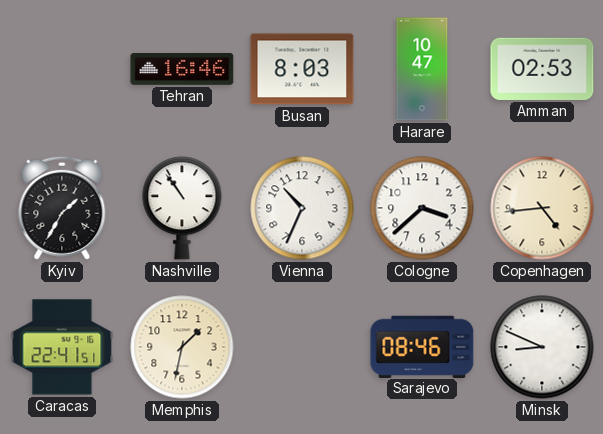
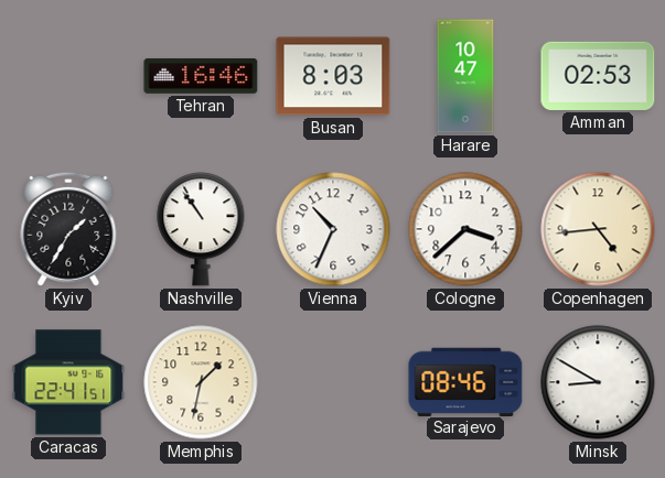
Minsk: 8:49 -> 8:50 (598, 382)
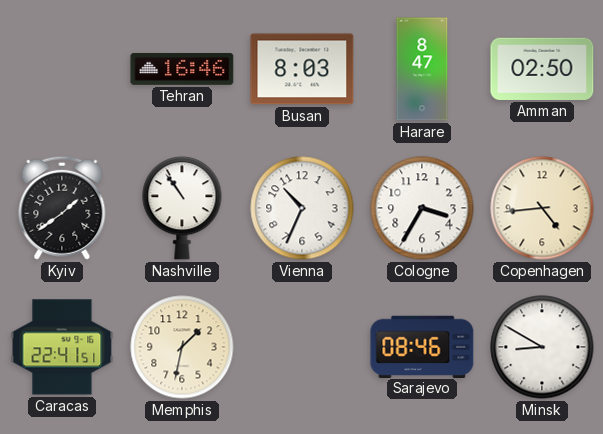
Harare: 10:47 -> 8:47 (422, 69)
Amman: 02:53 -> 02:50 (542, 69)
Kyiv: 1:35 -> 1:39 (62, 208)
Cologne: 3:38 -> 3:35 (422, 208)
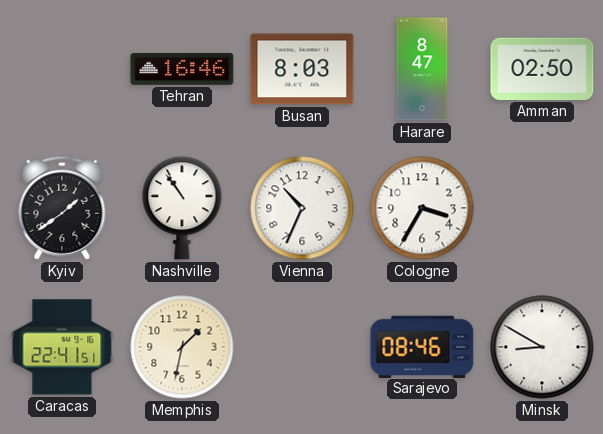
Copenhagen: 4:44 -> none (542, 208)
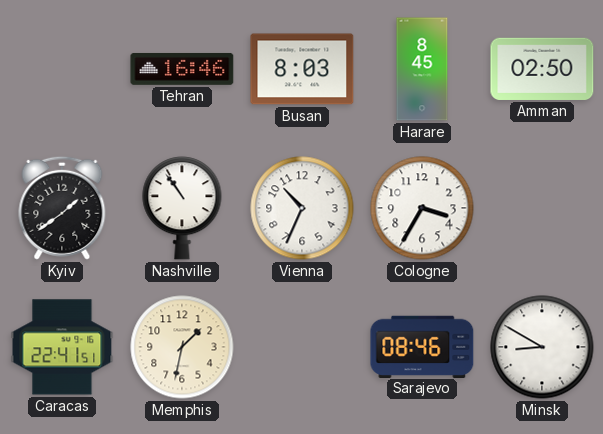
Harare: 8:47 -> 8:45 (422, 69)
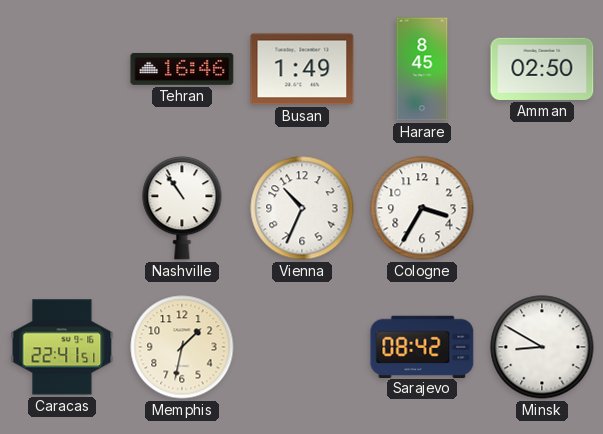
Busan: 8:03 -> 1:49 (302, 69)
Kyiv: 1:39 -> none (62, 208)
Sarajevo: 08:46 -> 08:42 (422, 346)
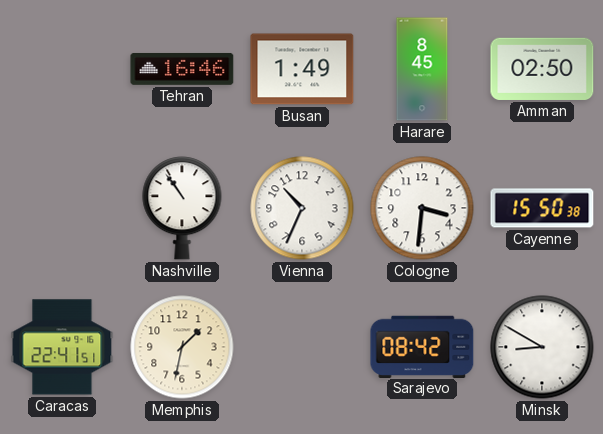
Cologne: 3:35 -> 3:31 (422, 208)
Cayenne: none -> 15:50 (542, 208)
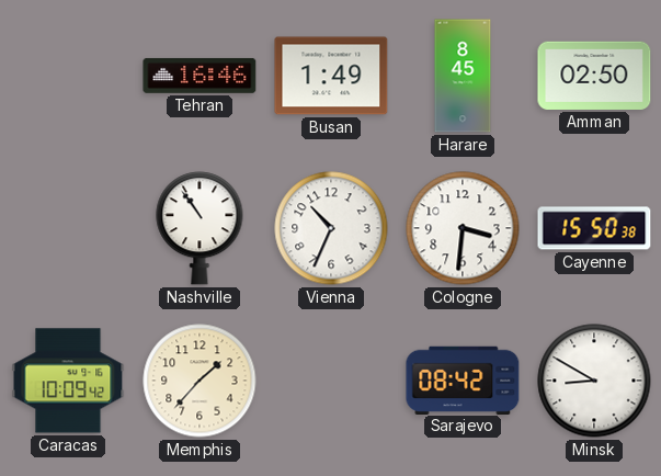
Caracas: 22:41 -> 10:09 (68, 381)
Memphis: 1:32 -> 1:37 (200, 381)
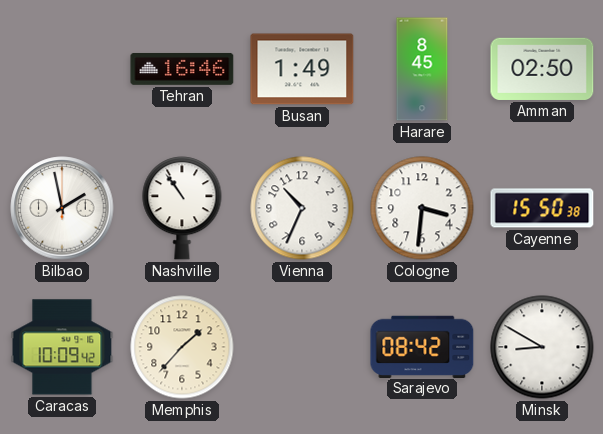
Bilbao: none -> 1:58 (62, 208)
